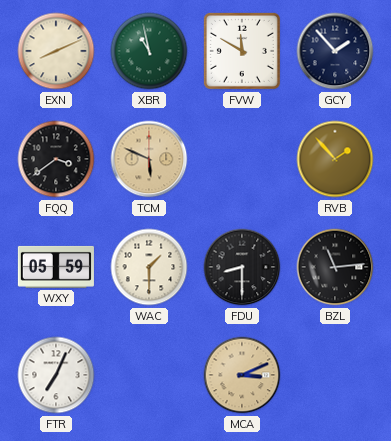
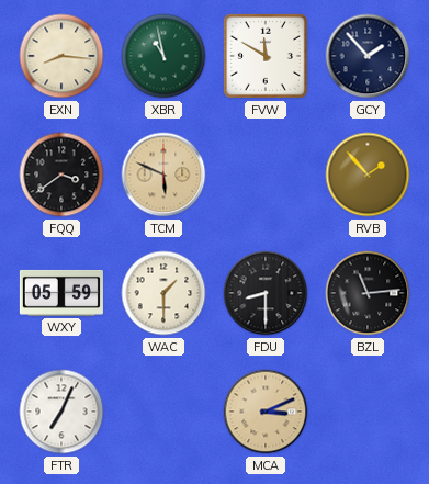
EXN: 8:11 -> 8:16 (61, 56)
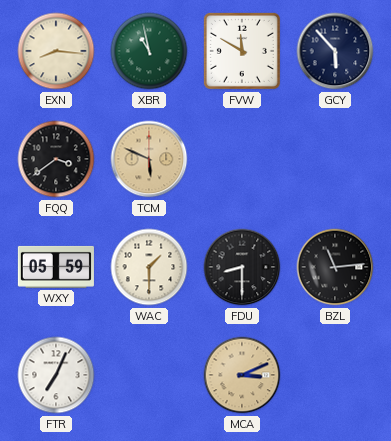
GCY: 1:53 -> 5:53 (335, 51)
RVB: 1:53 -> none (368, 175)
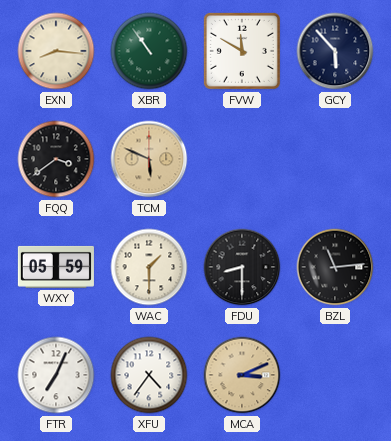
XBR: 10:58 -> 10:54 (149, 51)
XFU: none -> 4:36 (149, 375)
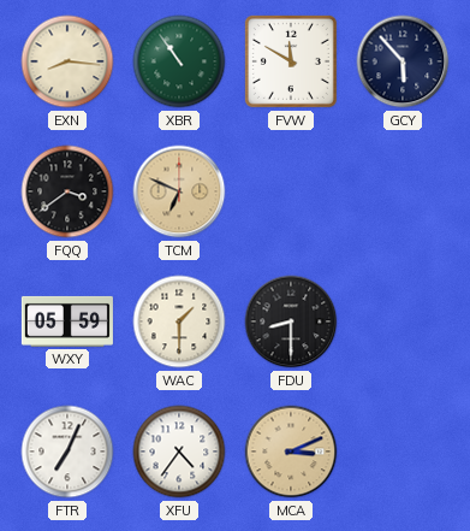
TCM: 5:49 -> 6:49 (179, 191)
BZL: 11:14 -> none (335, 267)
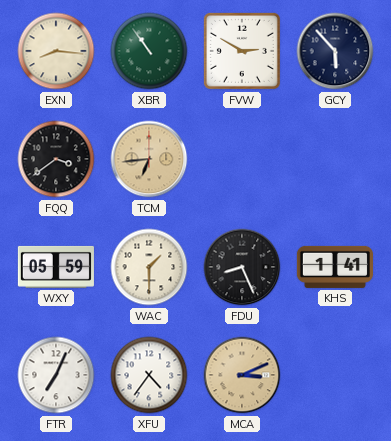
FVW: 11:50 -> 2:50 (242, 51)
TCM: 6:49 -> 6:44 (149, 159)
FDU: 8:30 -> 8:26 (242, 267)
KHS: none -> 1:41 (335, 267)
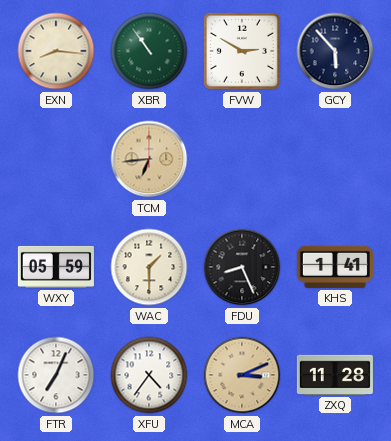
FQQ: 3:39 -> none (56, 159)
ZXQ: none -> 11:28 (335, 375)
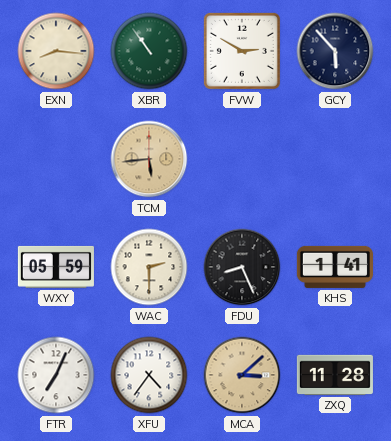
TCM: 6:44 -> 5:44 (149, 159)
WAC: 1:30 -> 2:30 (149, 267)
MCA: 3:11 -> 3:08 (242, 375)
